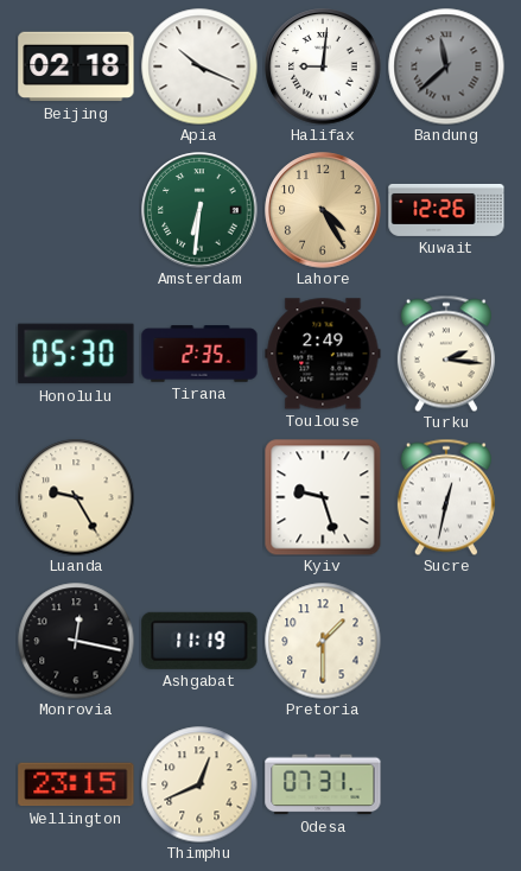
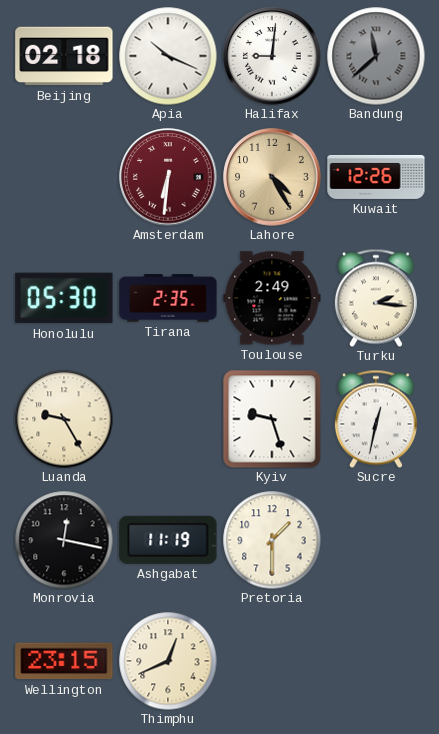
Amsterdam dial: green -> burgundy (168, 177)
Odesa: 07:31 -> none (323, 784)
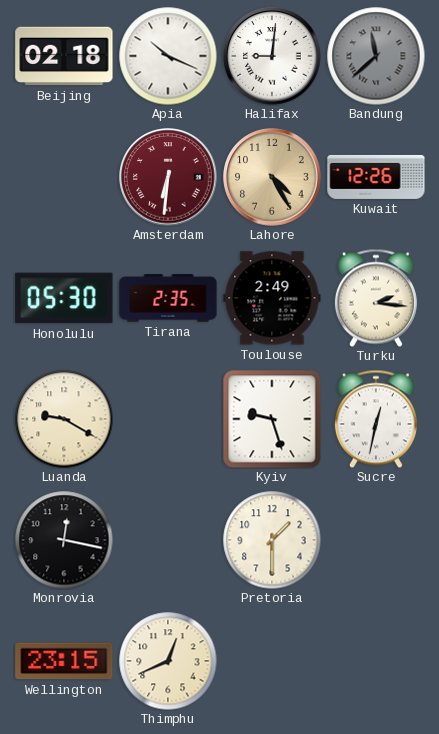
Luanda: 9:25 -> 9:20 (64, 419)
Ashgabat: 11:19 -> none (168, 540)
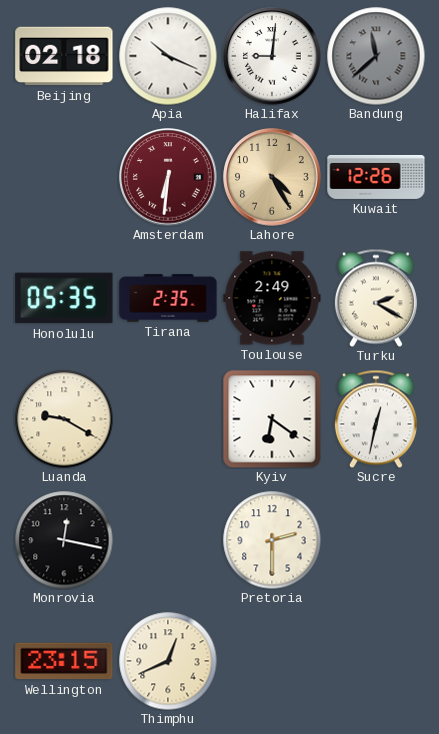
Honolulu: 05:30 -> 05:35 (64, 298)
Turku: 2:16 -> 2:20 (376, 298)
Kyiv: 9:27 -> 6:21 (272, 419)
Pretoria: 1:30 -> 2:30 (272, 540)
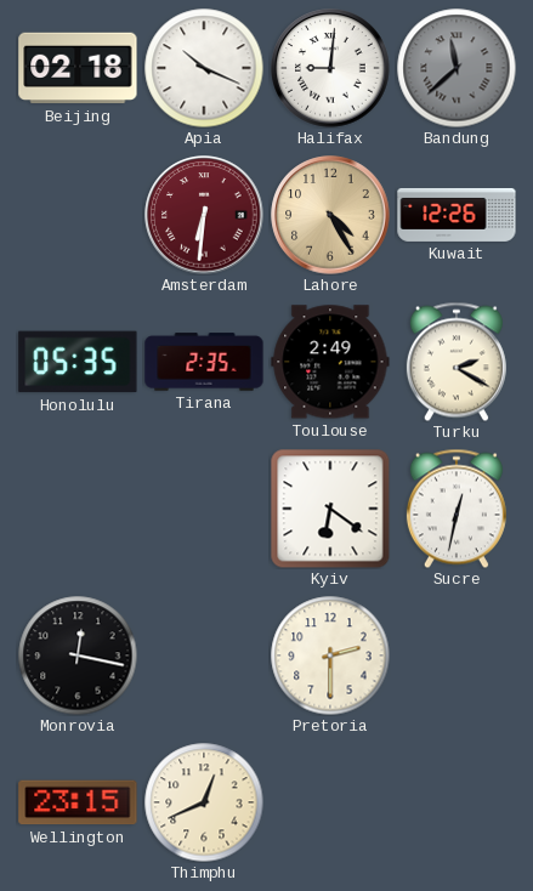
Luanda: 9:20 -> none (64, 419)
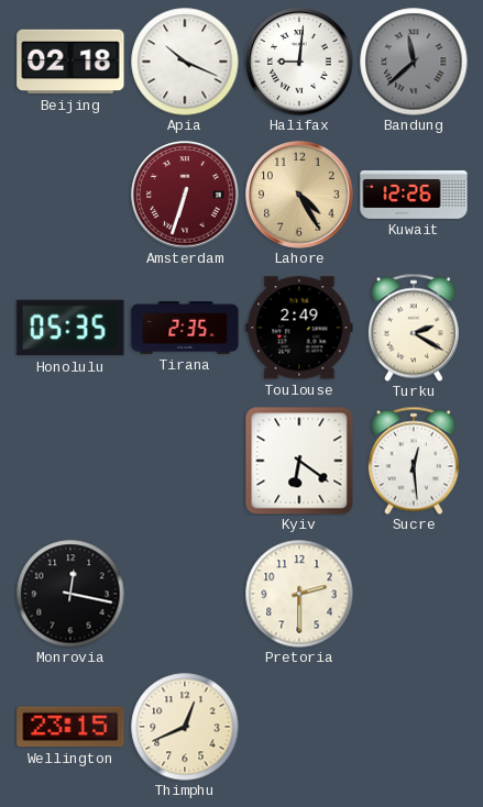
Amsterdam: 6:31 -> 6:33 (185, 195)
Sucre: 12:32 -> 12:29 (414, 461)
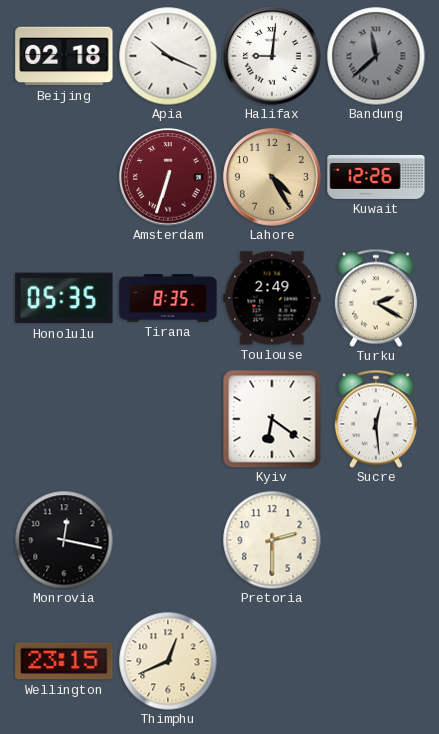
Tirana: 2:35 -> 8:35 (168, 298)
